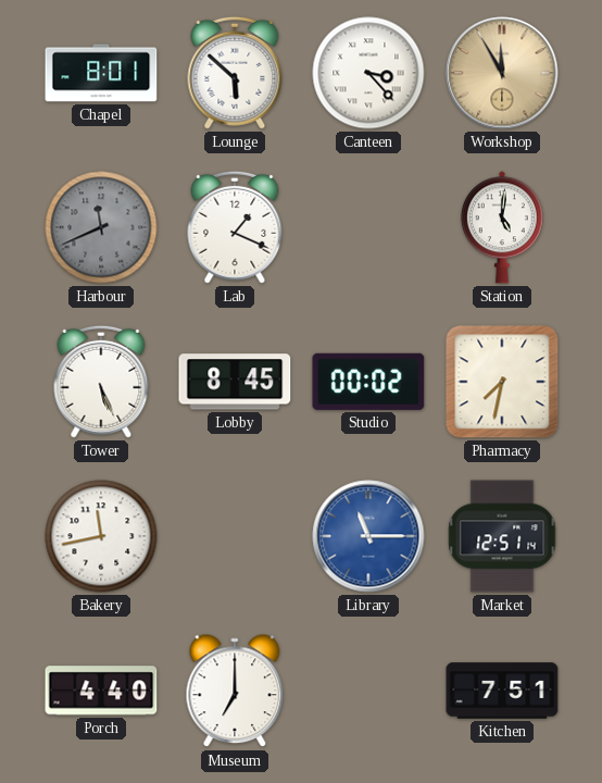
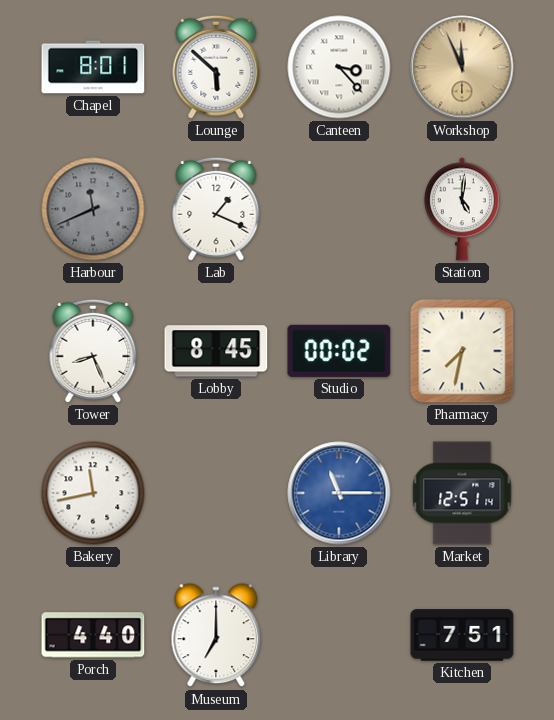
Workshop: 11:55 -> 11:56 (462, 67)
Tower: 5:26 -> 8:26 (93, 351)
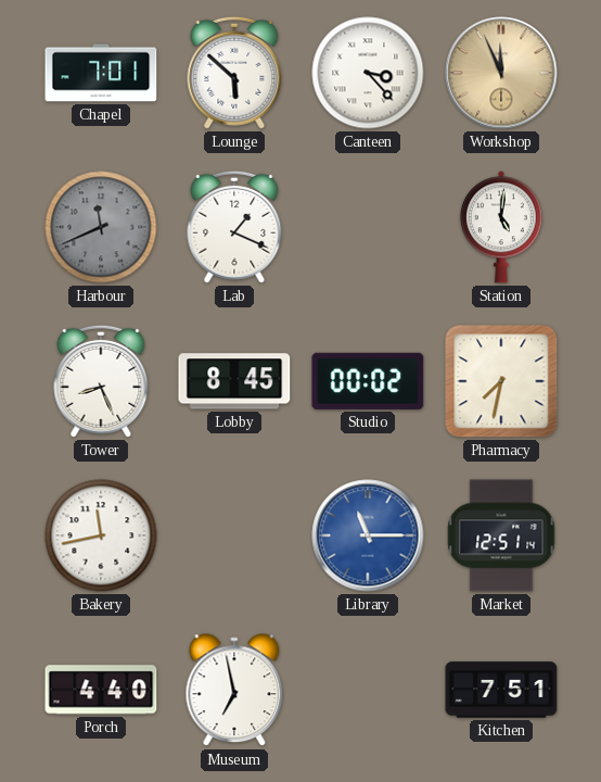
Chapel: 8:01 -> 7:01 (101, 73)
Museum: 7:00 -> 6:58 (234, 691)
